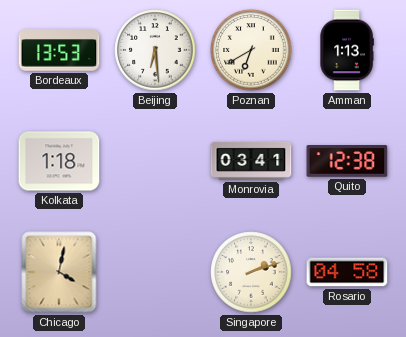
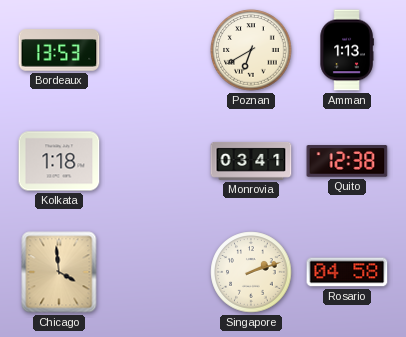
Beijing: 6:29 -> none (155, 50)
Chicago: 4:02 -> 3:59 (59, 272)
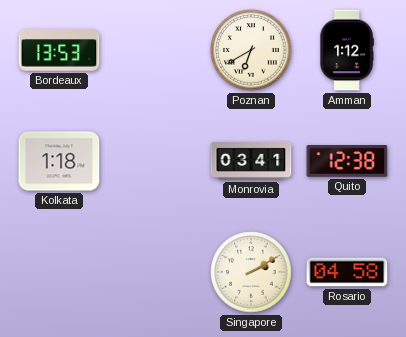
Amman: 1:13 -> 1:12 (347, 50)
Chicago: 3:59 -> none (59, 272)
Singapore: 2:12 -> 2:10 (251, 272)
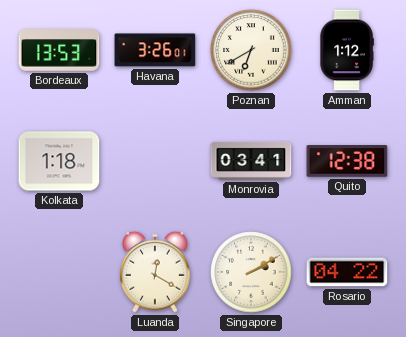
Havana: none -> 3:26 (155, 50)
Luanda: none -> 12:20 (155, 272)
Rosario: 04:58 -> 04:22 (347, 272)
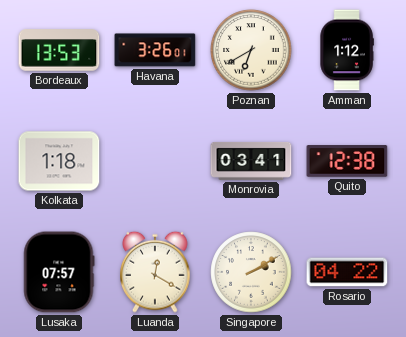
Lusaka: none -> 07:57 (59, 272)
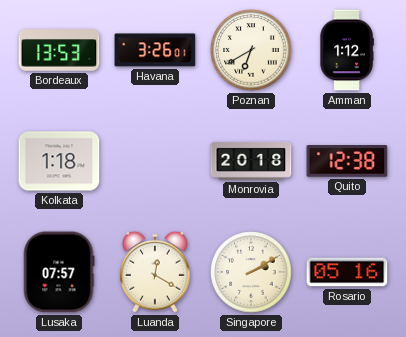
Monrovia: 03:41 -> 20:18 (251, 161)
Rosario: 04:22 -> 05:16 (347, 272)
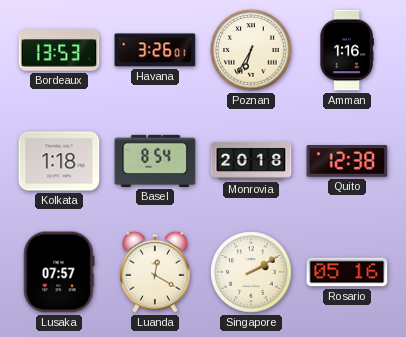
Poznan: 6:40 -> 6:35 (251, 50)
Amman: 1:12 -> 1:16 (347, 50)
Basel: none -> 8:54 (155, 161)
